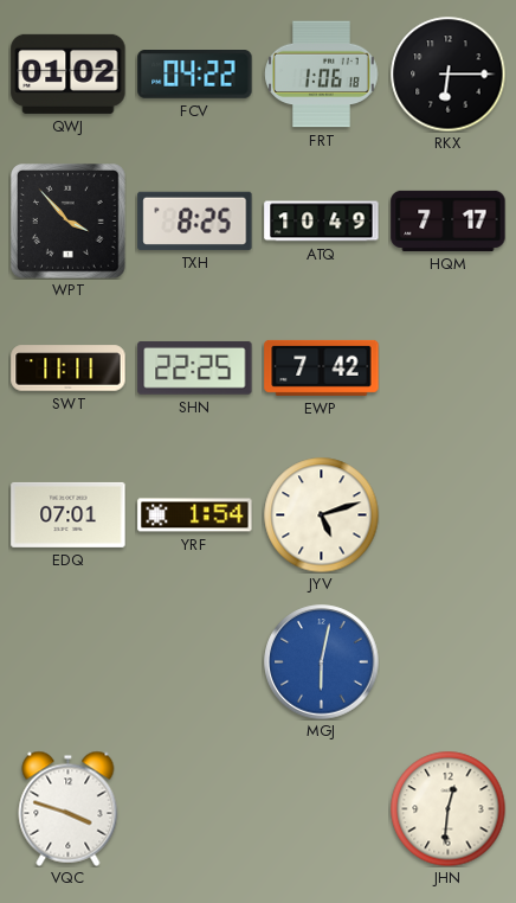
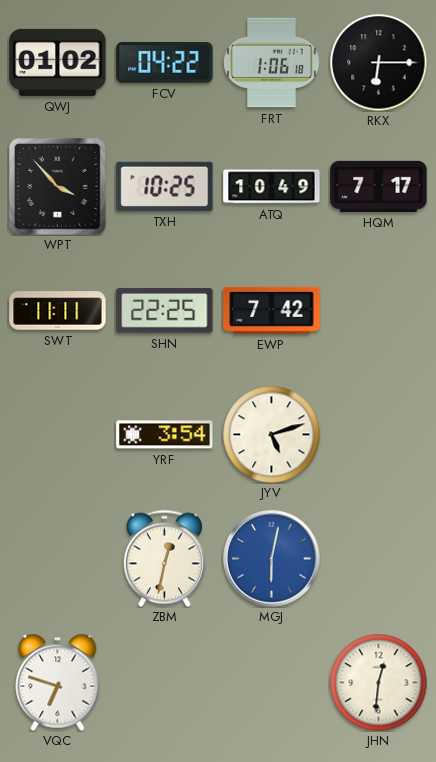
TXH: 8:25 -> 10:25 (165, 186)
EDQ: 07:01 -> none (69, 514)
YRF: 1:54 -> 3:54 (165, 435)
ZBM: none -> 12:32 (164, 558)
VQC: 3:48 -> 6:48 (58, 682)
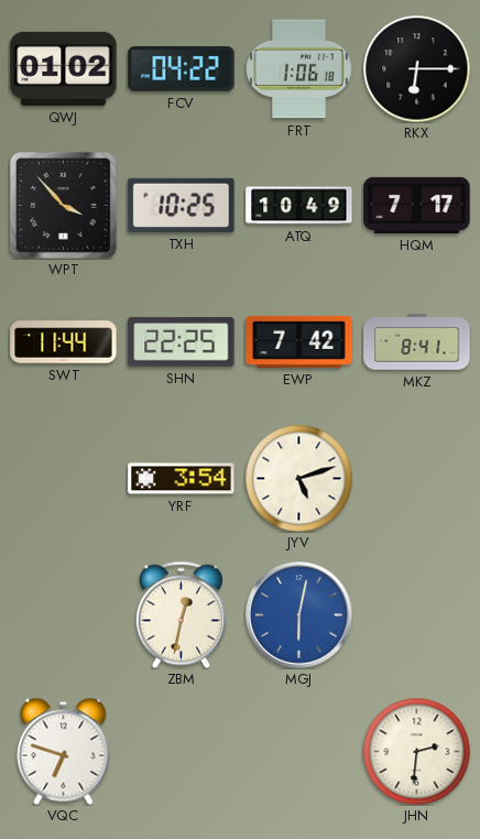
SWT: 11:11 -> 11:44 (64, 342)
MKZ: none -> 8:41 (417, 342)
JHN: 12:31 -> 2:31 (416, 751)
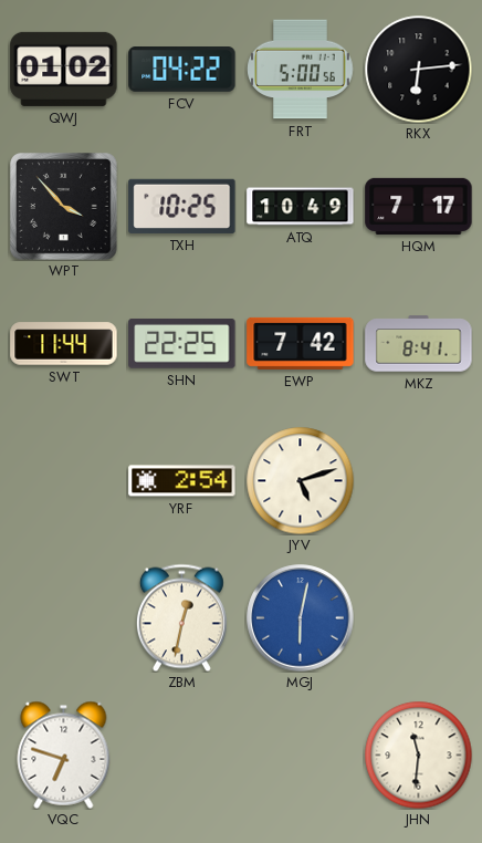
FRT: 1:06 -> 5:00 (301, 70)
RKX: 6:15 -> 6:14 (418, 69)
YRF: 3:54 -> 2:54 (182, 481)
JHN: 2:31 -> 11:31 (418, 754)
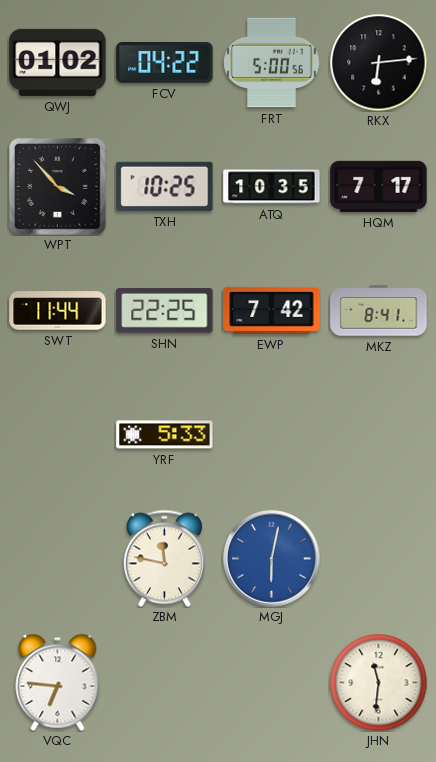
ATQ: 10:49 -> 10:35 (272, 187)
YRF: 2:54 -> 5:33 (165, 435)
JYV: 5:12 -> none (300, 480)
ZBM: 12:32 -> 11:47 (164, 558)
VQC: 6:48 -> 6:46 (58, 682)
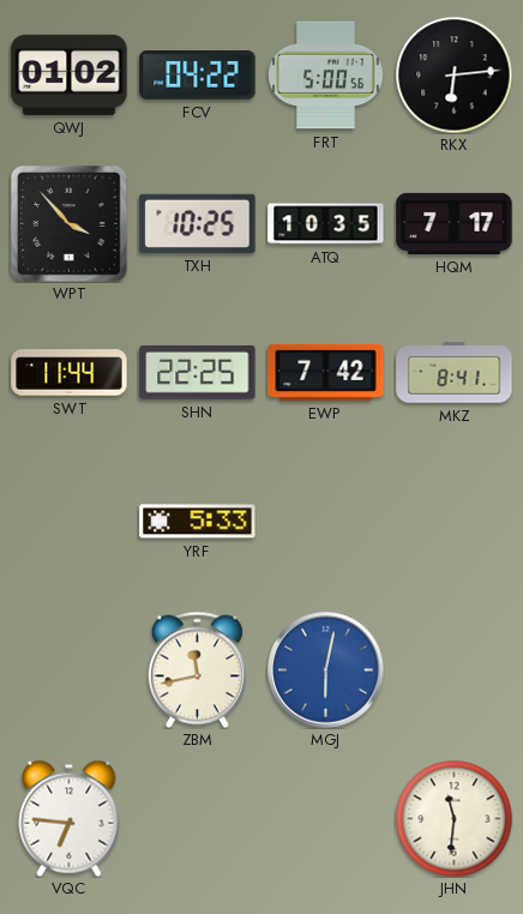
ZBM: 11:47 -> 11:43 (197, 669)
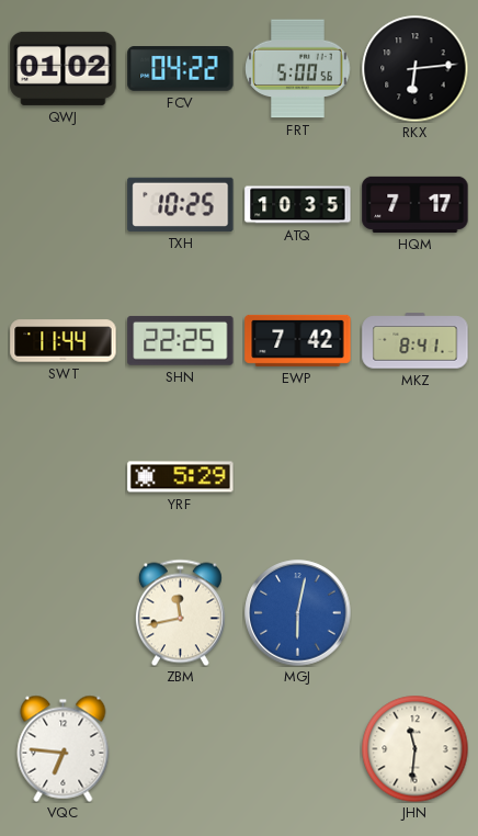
WPT: 3:53 -> none (70, 224)
YRF: 5:33 -> 5:29 (181, 477)
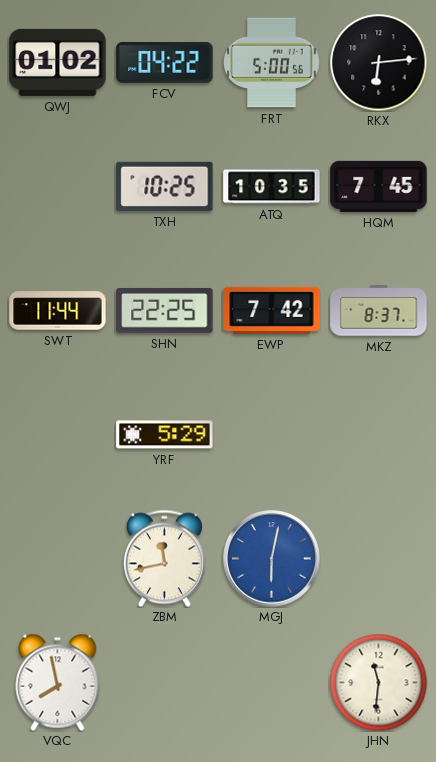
HQM: 7:17 -> 7:45 (379, 186)
MKZ: 8:41 -> 8:37 (379, 311)
VQC: 6:46 -> 7:58 (58, 682)
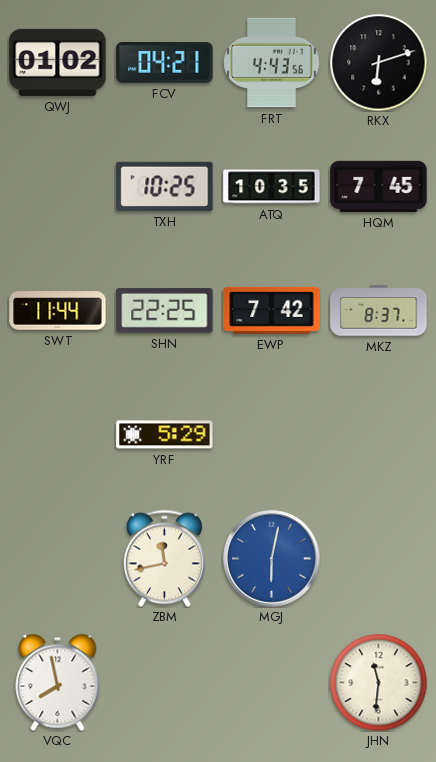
FCV: 04:22 -> 04:21 (165, 63)
FRT: 5:00 -> 4:43 (272, 63)
RKX: 6:14 -> 6:12 (378, 62)
